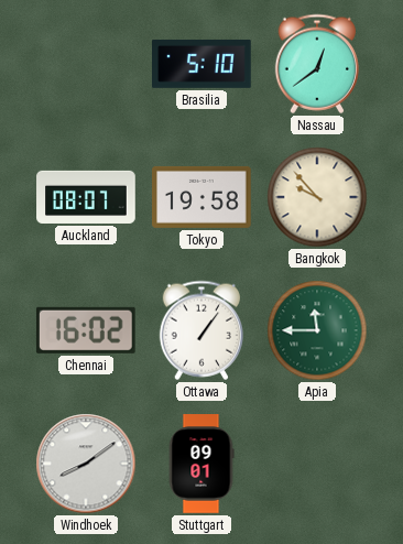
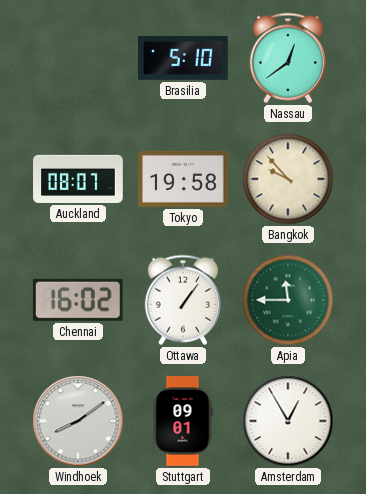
Amsterdam: none -> 12:55 (288, 421)
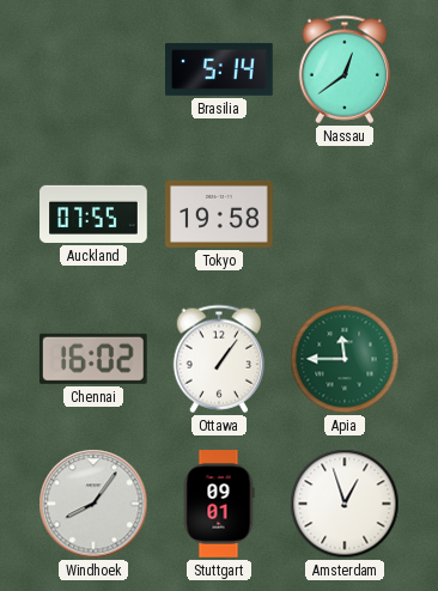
Brasilia: 5:10 -> 5:14 (220, 69)
Auckland: 08:07 -> 07:55 (93, 214)
Bangkok: 9:53 -> none (288, 179)
Windhoek: 8:09 -> 8:06 (93, 504)
Amsterdam: 12:55 -> 12:57 (345, 504)
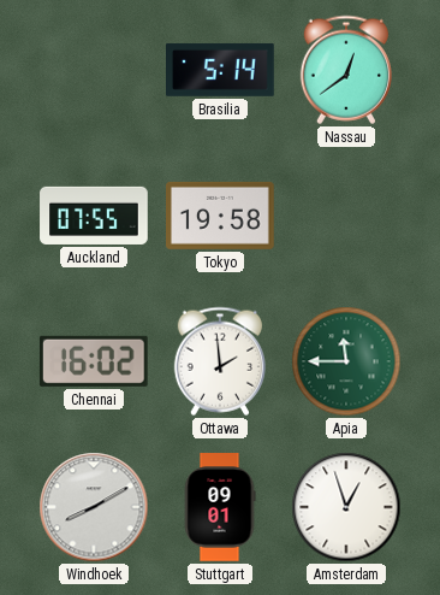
Ottawa: 1:06 -> 1:59 (219, 361)
Windhoek: 8:06 -> 8:10 (94, 507)
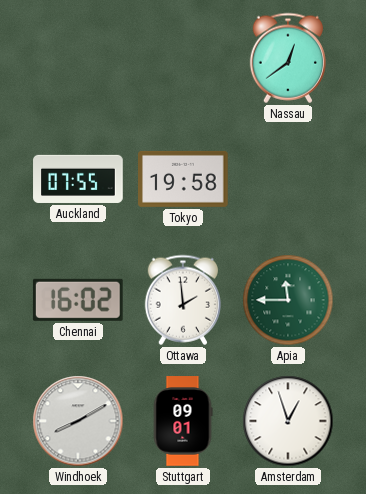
Brasilia: 5:14 -> none (221, 70)
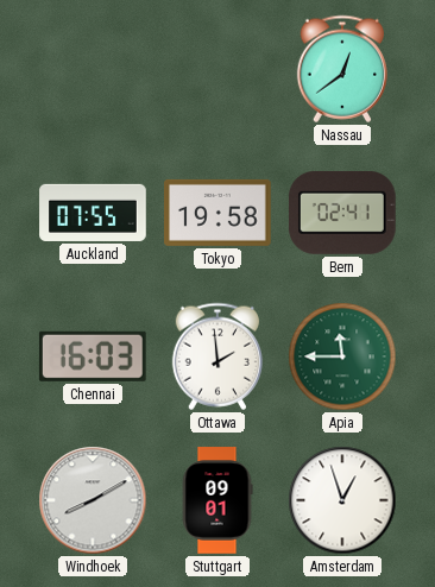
Bern: none -> 02:41 (342, 213)
Chennai: 16:02 -> 16:03 (93, 356)
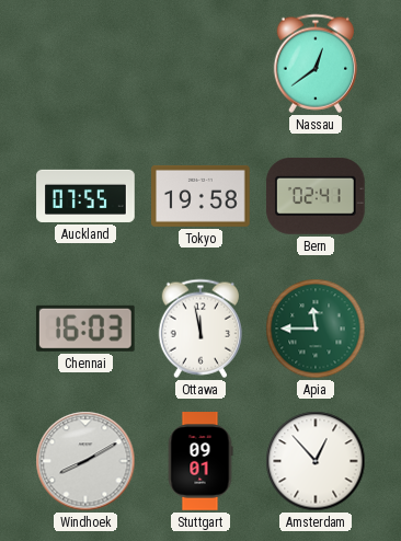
Ottawa: 1:59 -> 11:58 (199, 329)
Amsterdam: 12:57 -> 12:53 (316, 461)
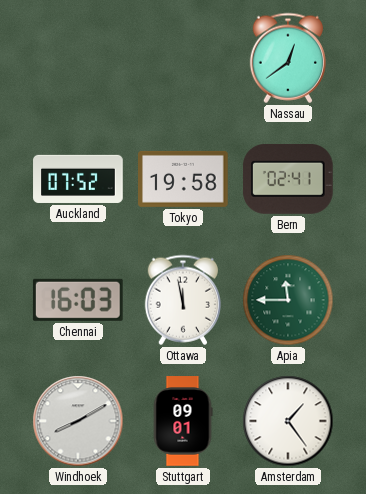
Auckland: 07:55 -> 07:52 (78, 179)
Amsterdam: 12:53 -> 1:24 (288, 421)
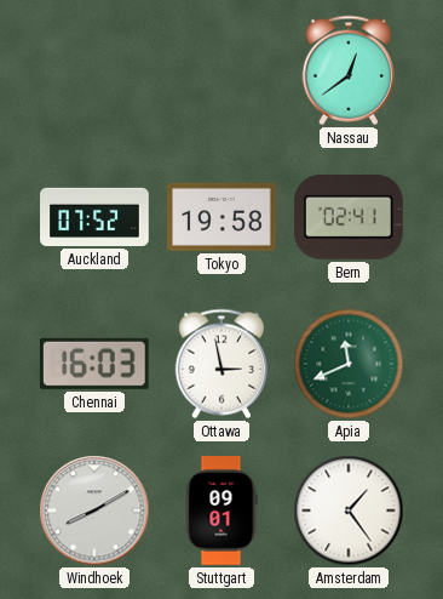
Ottawa: 11:58 -> 2:58 (220, 364)
Apia: 11:45 -> 11:41 (349, 364)
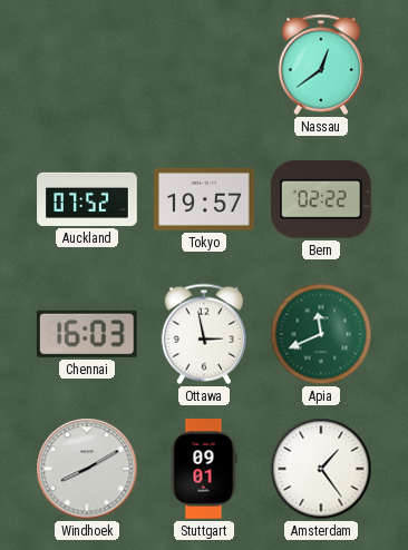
Tokyo: 19:58 -> 19:57 (204, 199)
Bern: 02:41 -> 02:22 (321, 199)
